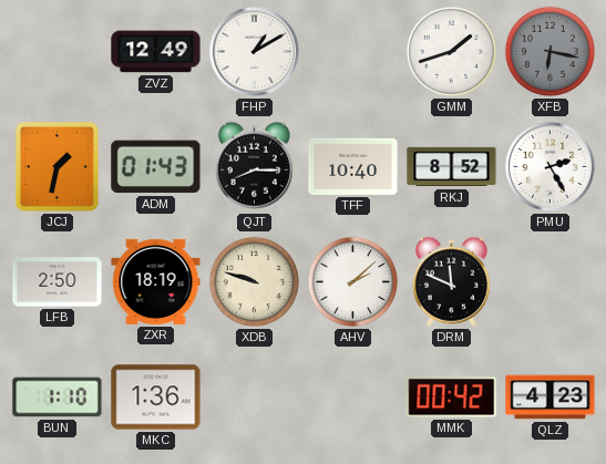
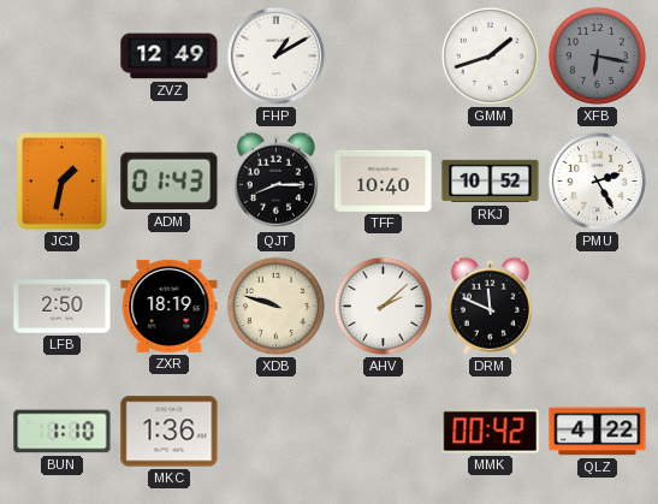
RKJ: 8:52 -> 10:52 (491, 182)
QLZ: 4:23 -> 4:22 (598, 432)
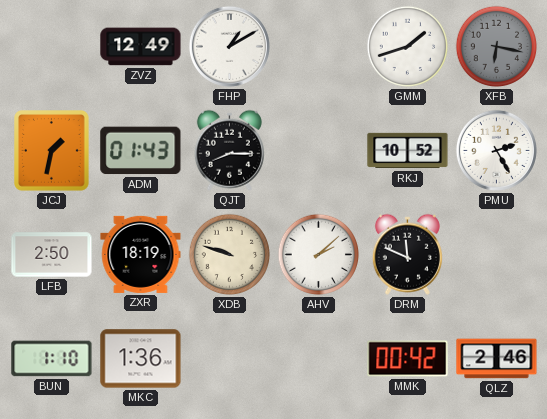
TFF: 10:40 -> none (384, 180)
QLZ: 4:22 -> 2:46 (497, 359)
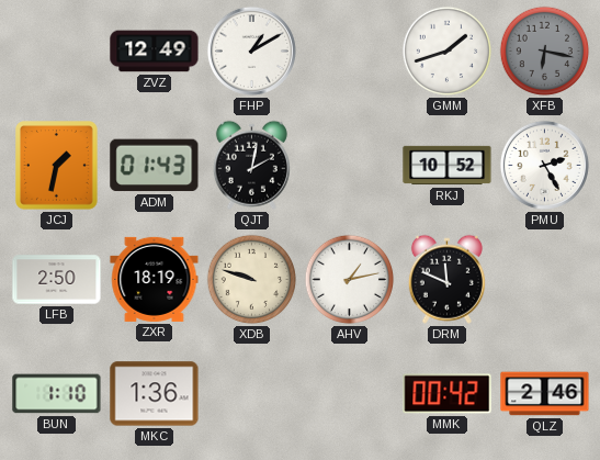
QJT: 8:15 -> 2:02 (251, 165)
AHV: 2:08 -> 1:13 (350, 280)
